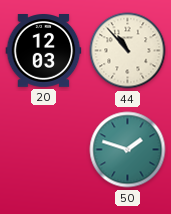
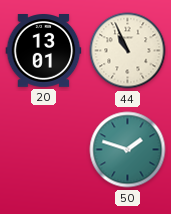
20: 12:03 -> 13:01 (44, 51)
44: 10:53 -> 10:56 (128, 51)
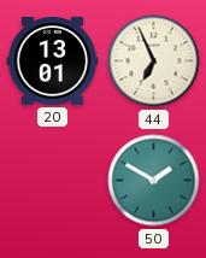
44: 10:56 -> 6:56 (154, 61)
50: 1:48 -> 1:50 (154, 181)
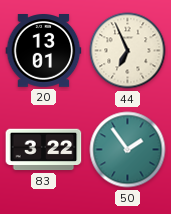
83: none -> 3:22 (44, 150)
50: 1:50 -> 1:54 (128, 150)
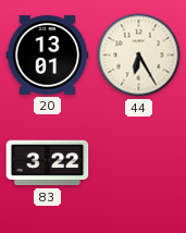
44: 6:56 -> 6:25 (139, 56)
50: 1:54 -> none (128, 150)
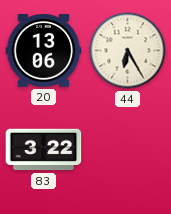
20: 13:01 -> 13:06 (44, 51)
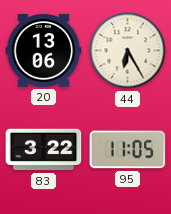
95: none -> 11:05 (128, 150)
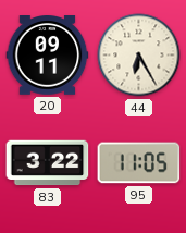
20: 13:06 -> 09:11 (48, 56)
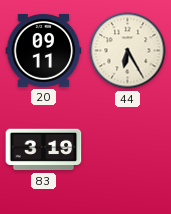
83: 3:22 -> 3:19 (44, 150)
95: 11:05 -> none (139, 163)
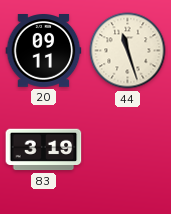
44: 6:25 -> 11:27 (128, 51)
